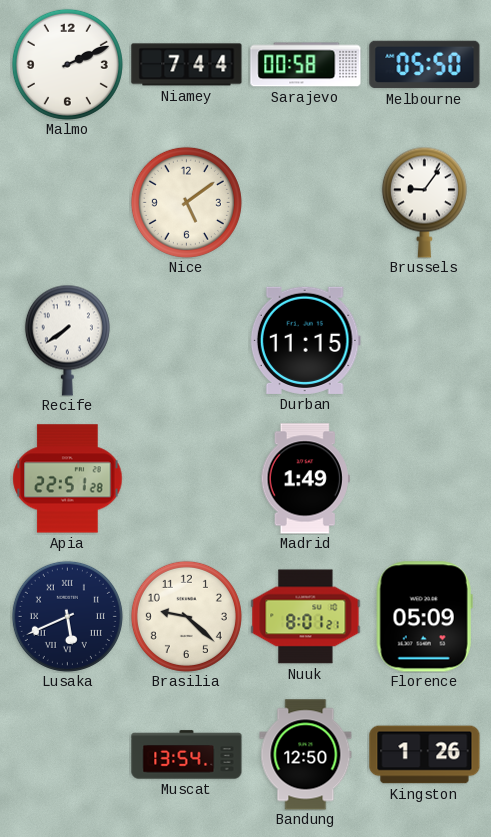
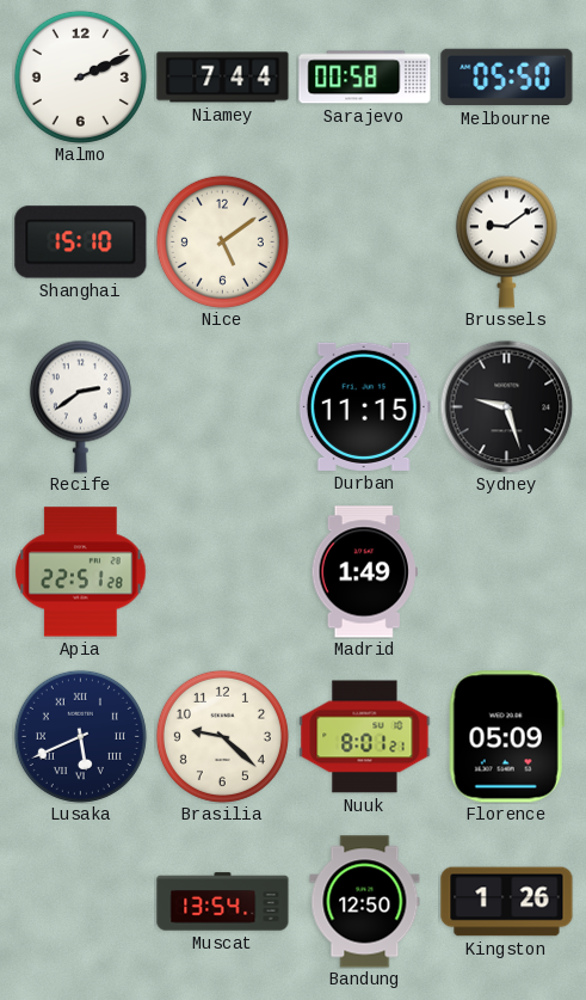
Shanghai: none -> 15:10 (81, 243)
Brussels: 9:06 -> 9:09 (506, 241)
Recife: 7:39 -> 2:39 (80, 406)
Sydney: none -> 9:27 (506, 406)
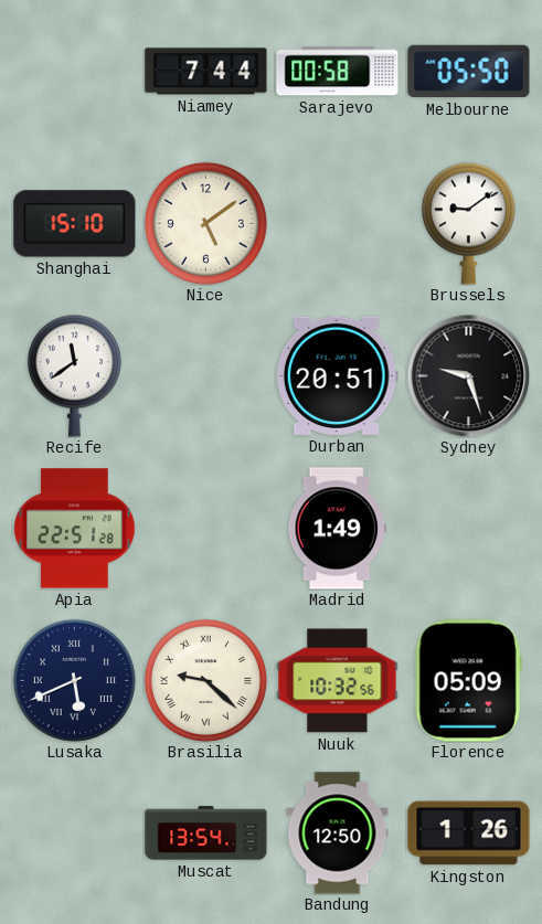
Malmo: 2:11 -> none (80, 76)
Recife: 2:39 -> 11:39 (74, 375)
Durban: 11:15 -> 20:51 (337, 375)
Brasilia numerals: Arabic -> Roman (205, 680)
Nuuk: 8:01 -> 10:32 (338, 681)
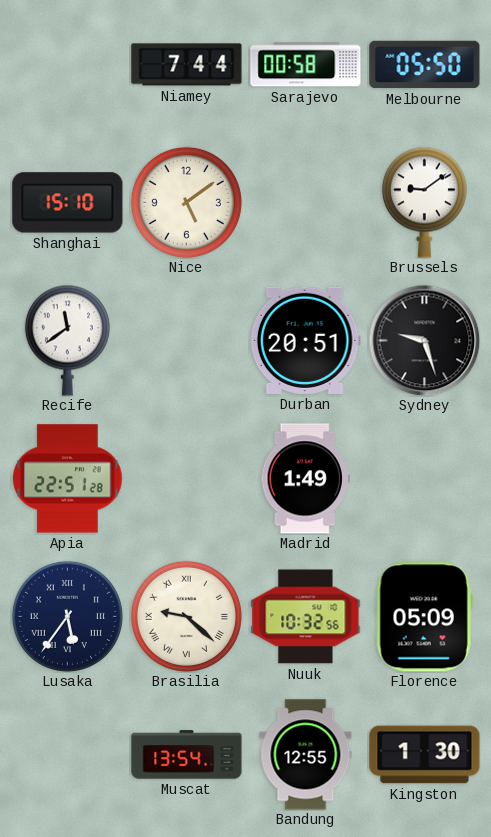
Lusaka: 5:41 -> 5:36 (67, 616)
Bandung: 12:50 -> 12:55 (306, 755)
Kingston: 1:26 -> 1:30 (425, 755)
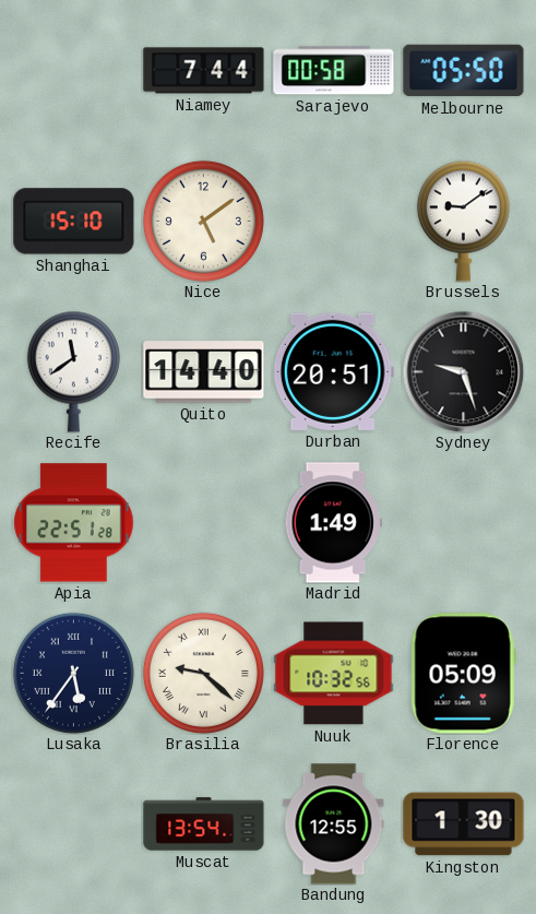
Quito: none -> 14:40 (204, 372)
